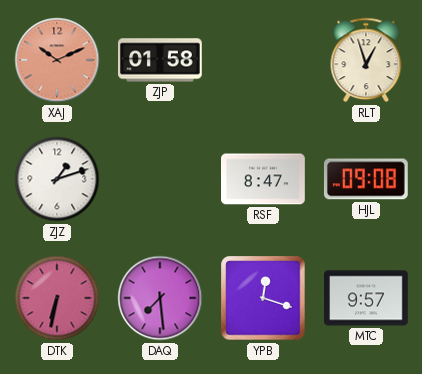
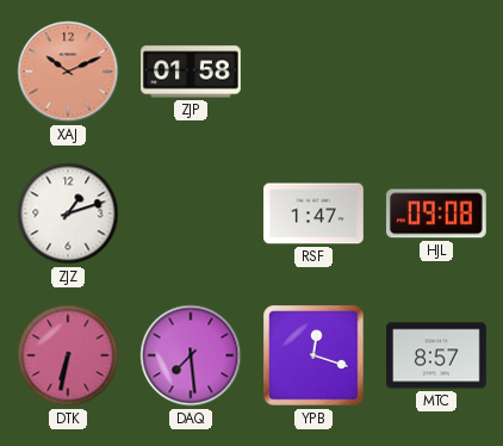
RLT: 12:57 -> none (366, 60)
RSF: 8:47 -> 1:47 (315, 213)
MTC: 9:57 -> 8:57 (437, 355)
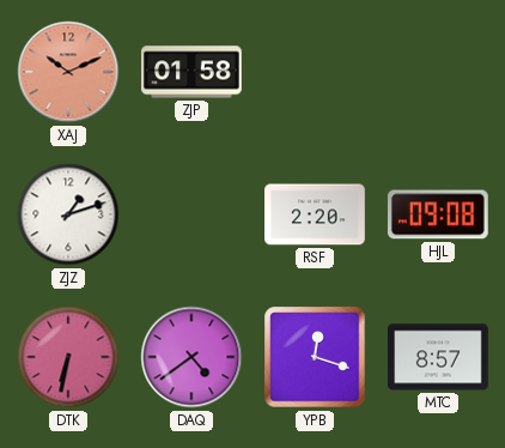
RSF: 1:47 -> 2:20 (316, 214)
DAQ: 7:29 -> 4:39 (191, 357)
